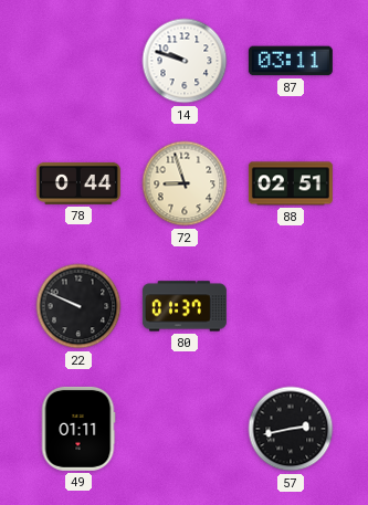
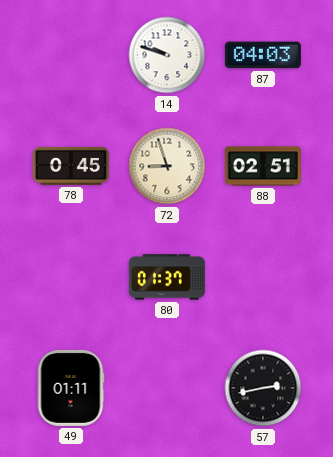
87: 03:11 -> 04:03 (263, 55)
78: 0:44 -> 0:45 (71, 166)
22: 9:49 -> none (78, 306)
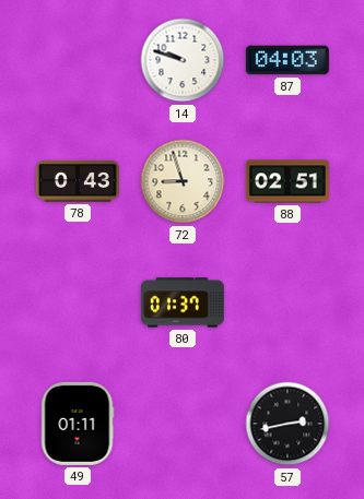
78: 0:45 -> 0:43 (78, 181)
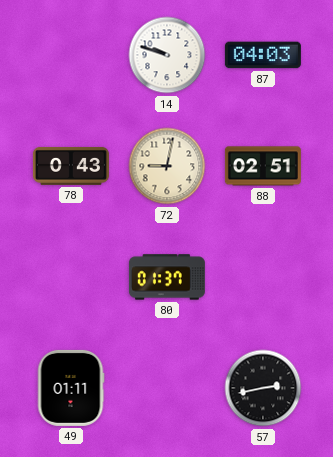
72: 8:57 -> 9:02 (167, 166)
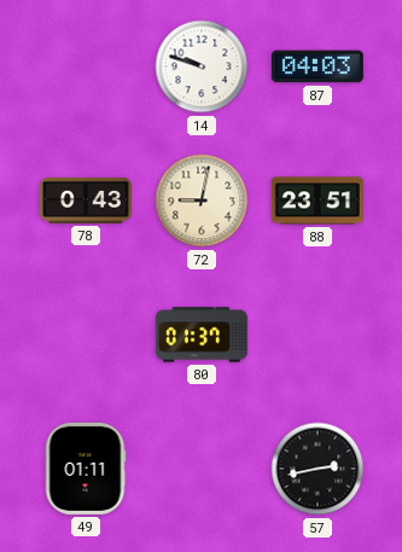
88: 02:51 -> 23:51 (317, 201)
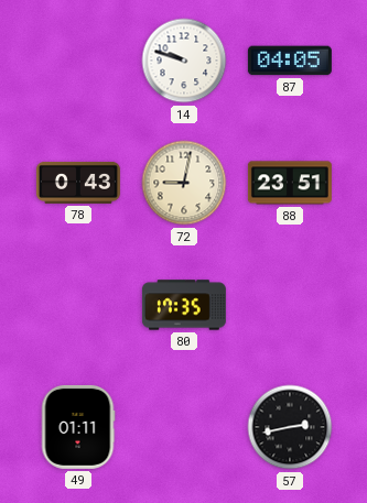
87: 04:03 -> 04:05 (290, 61)
80: 01:37 -> 17:35 (184, 305)
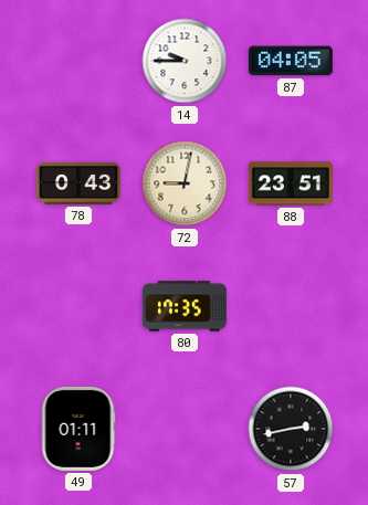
14: 9:48 -> 9:45 (185, 61)
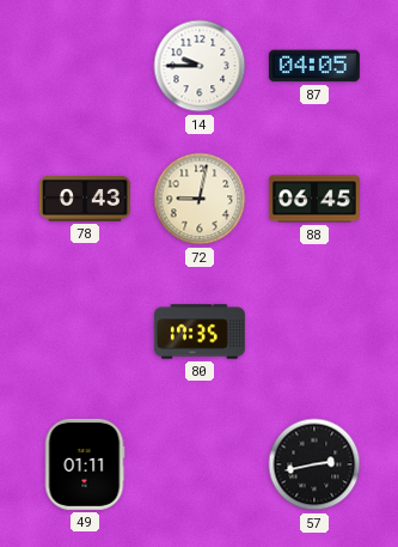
88: 23:51 -> 06:45 (314, 199)
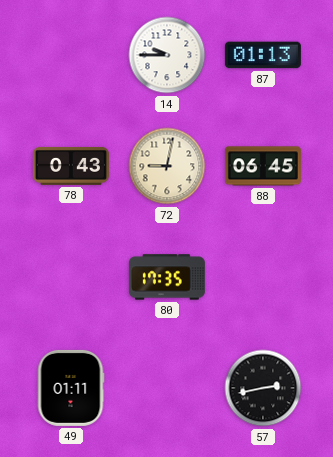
87: 04:05 -> 01:13 (263, 55)
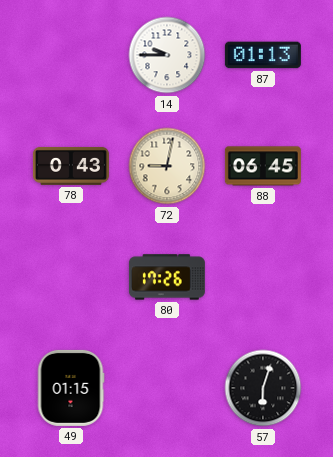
80: 17:35 -> 17:26 (167, 277)
49: 01:11 -> 01:15 (71, 388)
57: 2:43 -> 6:03 (263, 388)
